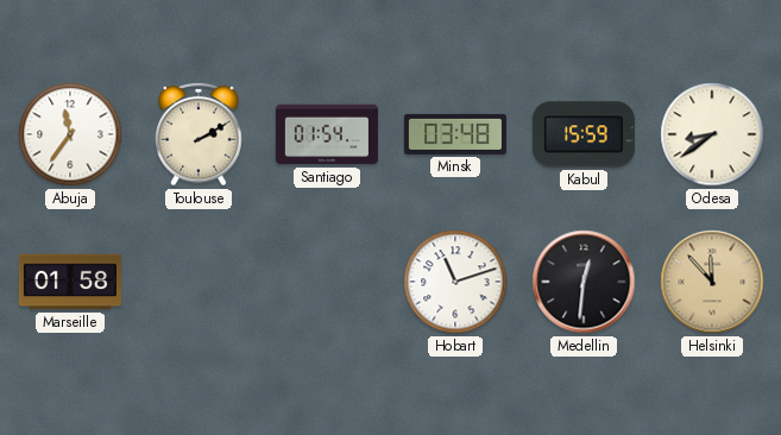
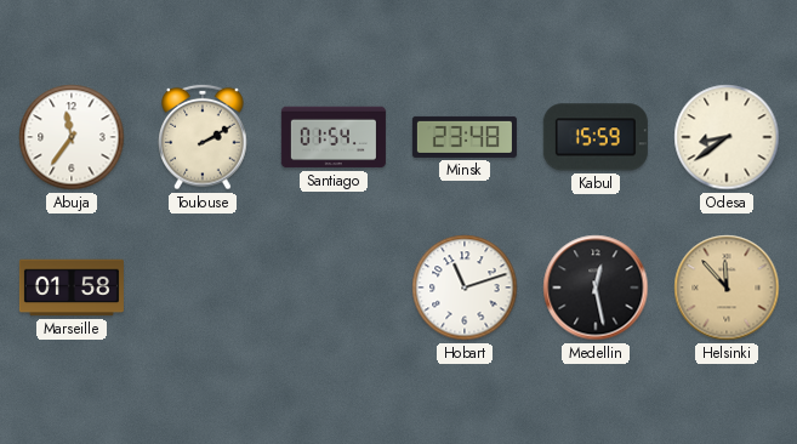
Minsk: 03:48 -> 23:48 (465, 137)
Medellin: 12:31 -> 12:28 (596, 288)
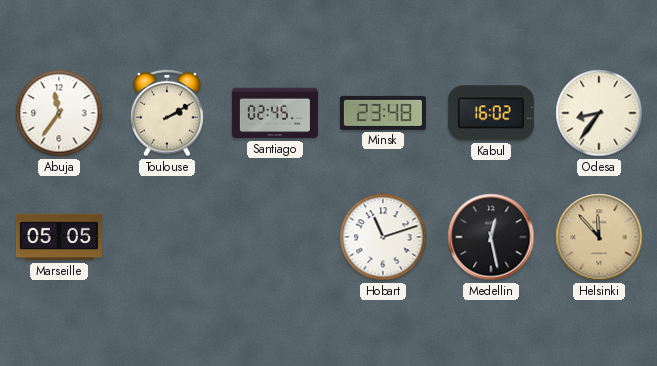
Santiago: 01:54 -> 02:45 (275, 113)
Kabul: 15:59 -> 16:02 (491, 113)
Odesa: 8:39 -> 8:36 (599, 113)
Marseille: 01:58 -> 05:05 (59, 237)
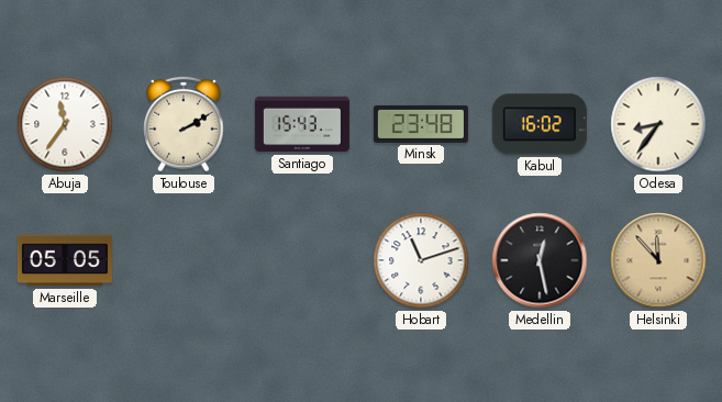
Santiago: 02:45 -> 15:43 (302, 124)
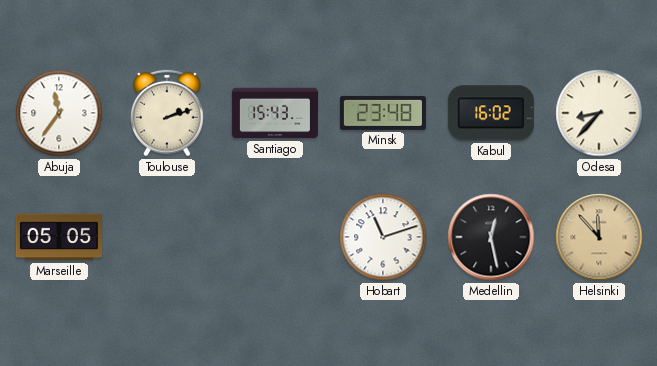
Toulouse: 2:10 -> 2:12 (167, 113)
Odesa: 8:36 -> 8:37 (599, 113)
